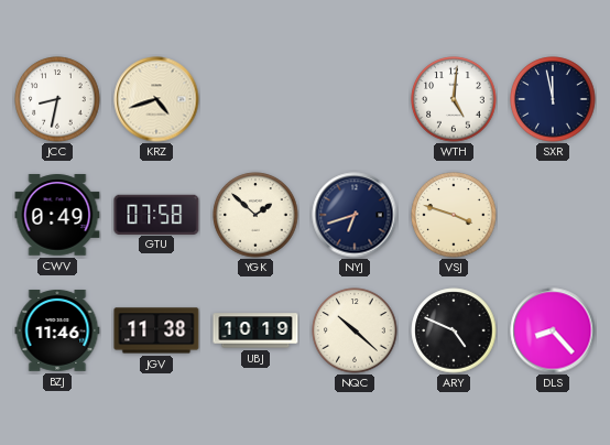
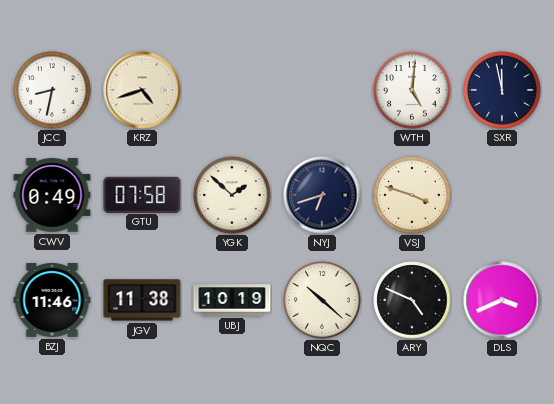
DLS: 8:23 -> 3:41 (502, 300)
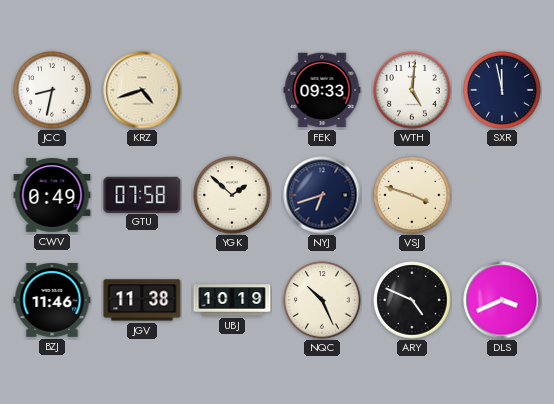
FEK: none -> 09:33 (322, 90)
NQC: 10:22 -> 10:26 (322, 300)
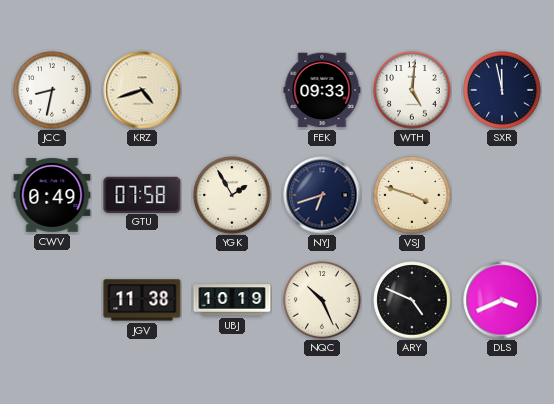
YGK: 1:52 -> 1:55 (232, 195)
BZJ: 11:46 -> none (52, 301)
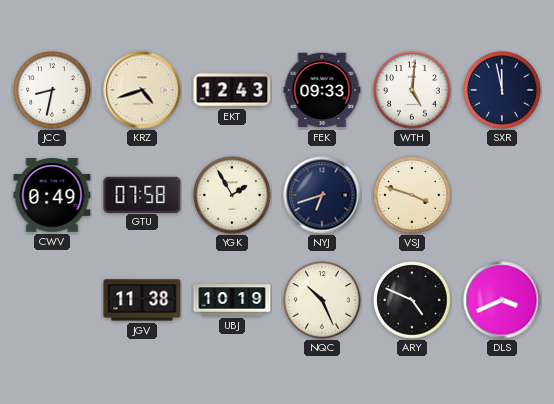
EKT: none -> 12:43 (232, 90)
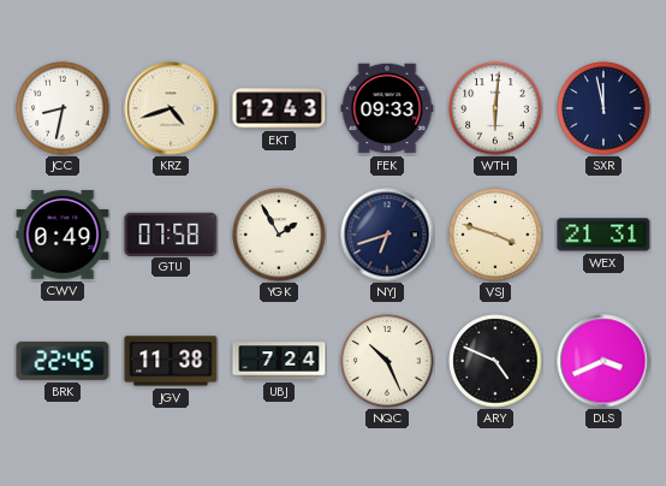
WTH: 5:01 -> 6:01 (495, 108)
WEX: none -> 21:31 (603, 235)
BRK: none -> 22:45 (63, 361)
UBJ: 10:19 -> 7:24 (279, 361)
